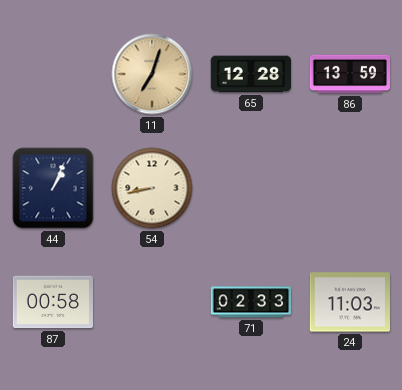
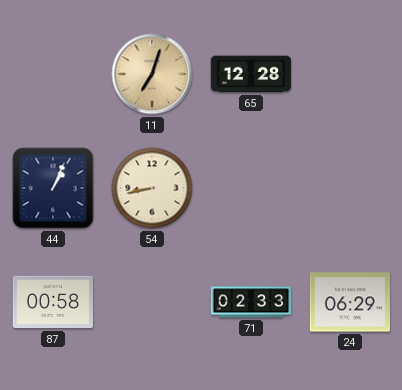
86: 13:59 -> none (350, 74)
24: 11:03 -> 06:29 (350, 302)
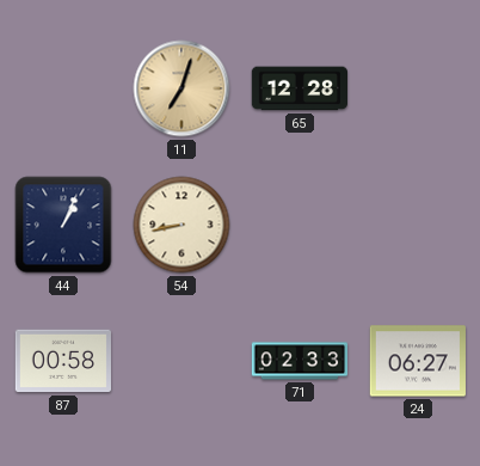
24: 06:29 -> 06:27 (418, 361)
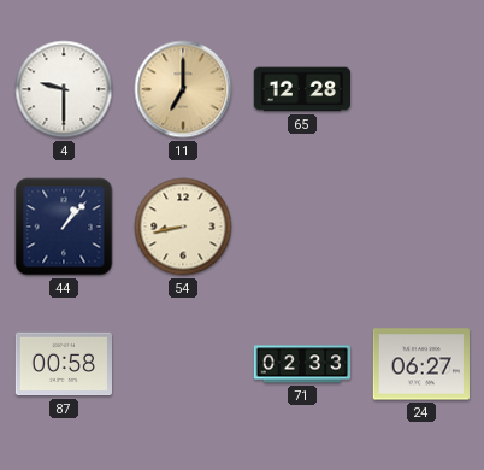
4: none -> 9:30 (64, 89)
11: 7:03 -> 7:00 (183, 89)
44: 1:04 -> 1:07 (64, 227)
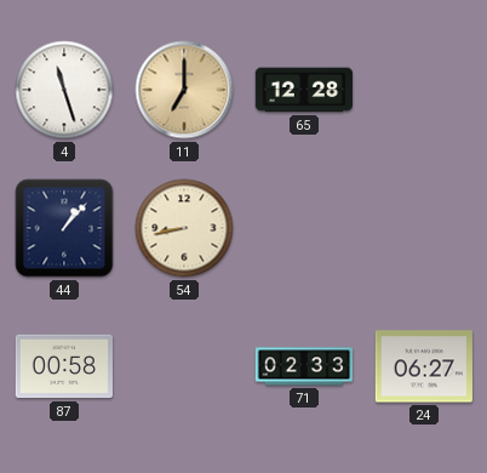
4: 9:30 -> 11:27 (64, 90)
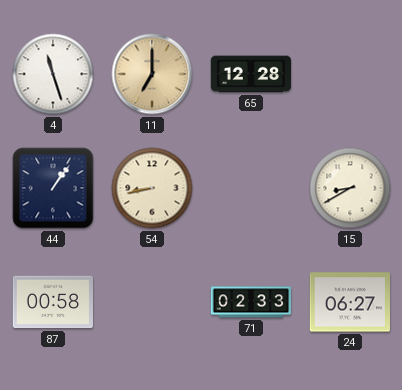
44: 1:07 -> 1:06 (53, 188)
15: none -> 8:40 (350, 188)
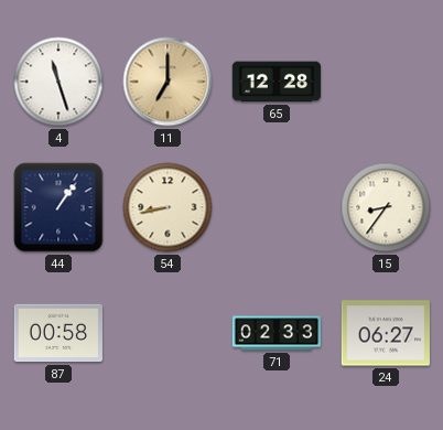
15: 8:40 -> 8:36 (386, 207)
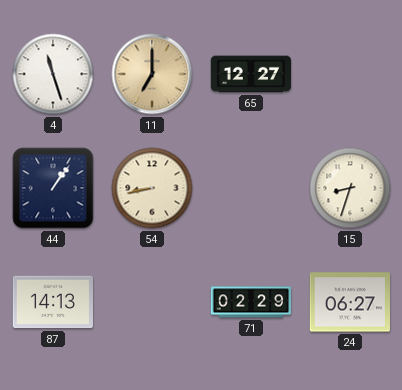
65: 12:28 -> 12:27 (250, 74)
15: 8:36 -> 8:33 (350, 188)
87: 00:58 -> 14:13 (52, 302)
71: 02:33 -> 02:29 (250, 302)
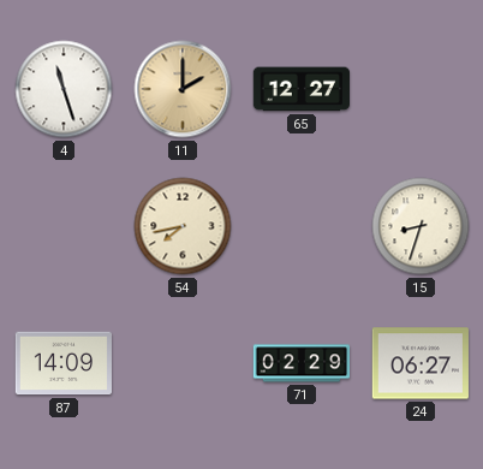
11: 7:00 -> 2:00 (183, 89)
44: 1:06 -> none (53, 188)
54: 8:43 -> 7:43 (183, 226)
87: 14:13 -> 14:09 (62, 363)
